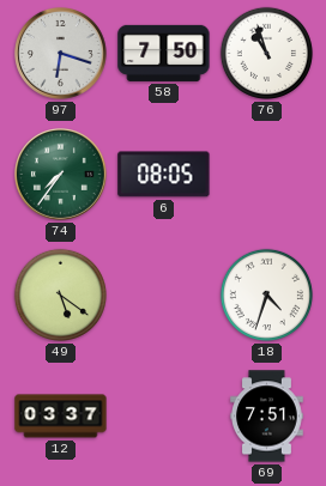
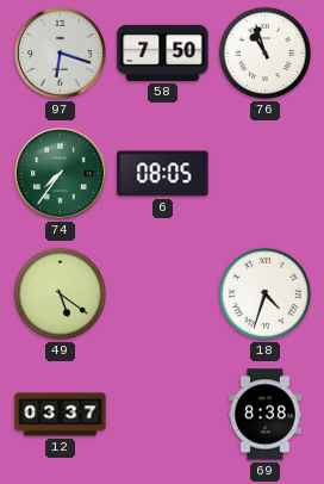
69: 7:51 -> 8:38 (266, 415)
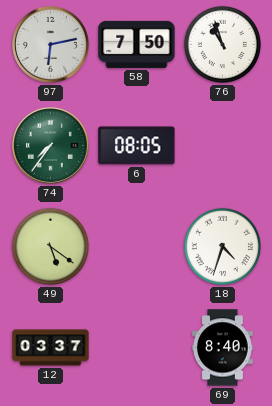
97: 6:18 -> 6:13 (51, 45)
69: 8:38 -> 8:40 (223, 348)
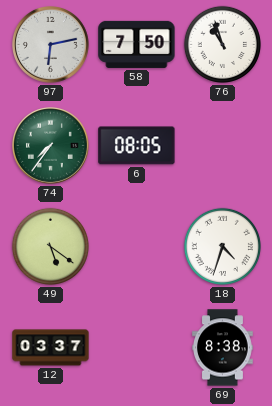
69: 8:40 -> 8:38 (223, 348)
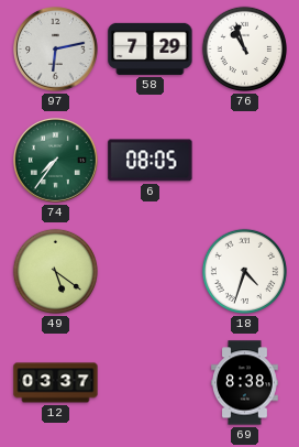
58: 7:50 -> 7:29 (151, 48)
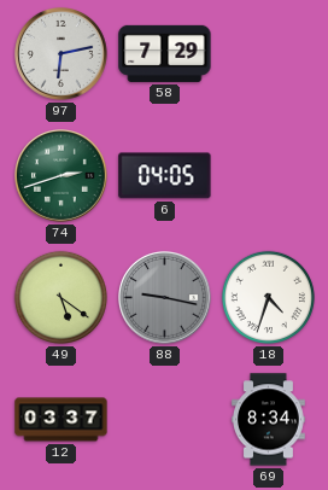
76: 10:57 -> none (244, 48)
74: 7:36 -> 2:42 (61, 176)
6: 08:05 -> 04:05 (165, 176)
88: none -> 9:17 (165, 298)
69: 8:38 -> 8:34 (269, 420)
